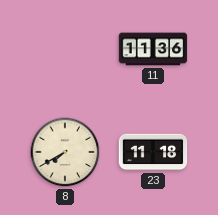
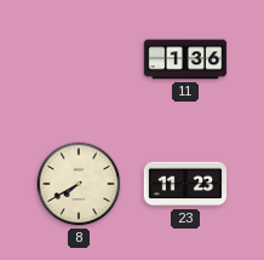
11: 11:36 -> 1:36 (185, 59)
23: 11:18 -> 11:23 (185, 184)
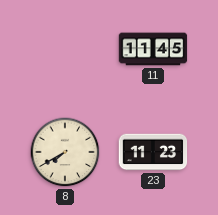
11: 1:36 -> 11:45 (153, 49)
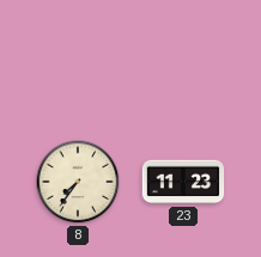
11: 11:45 -> none (153, 49)
8: 7:40 -> 7:36 (78, 182)
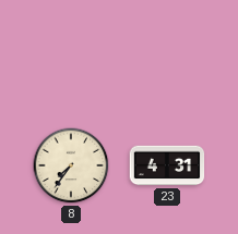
23: 11:23 -> 4:31 (167, 165)
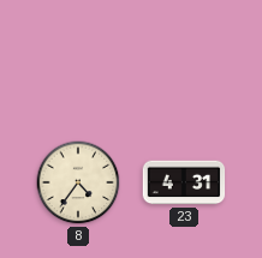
8: 7:36 -> 4:36 (78, 182)
